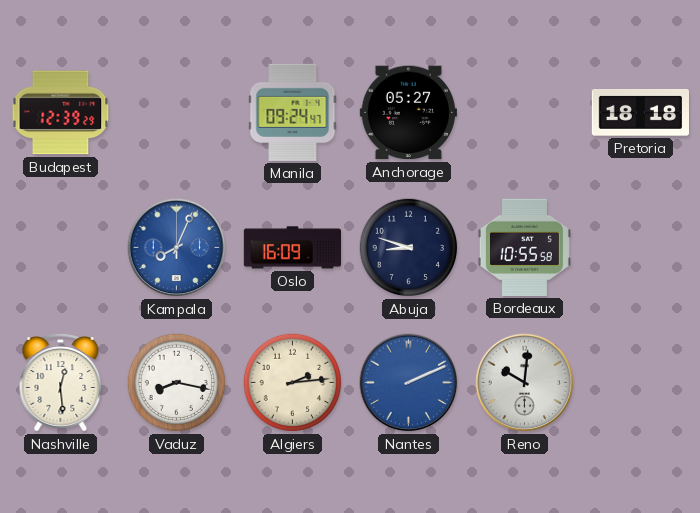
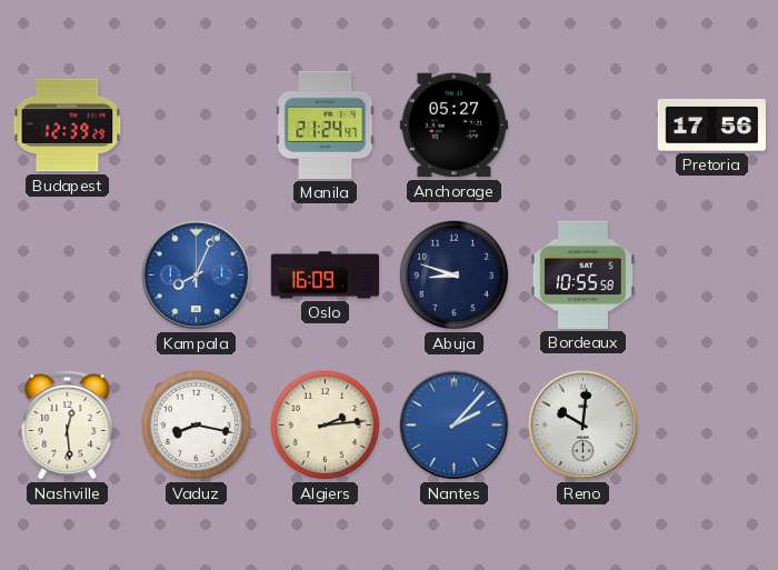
Manila: 09:24 -> 21:24 (326, 124)
Pretoria: 18:18 -> 17:56 (711, 126)
Nantes: 2:11 -> 2:07 (455, 426)
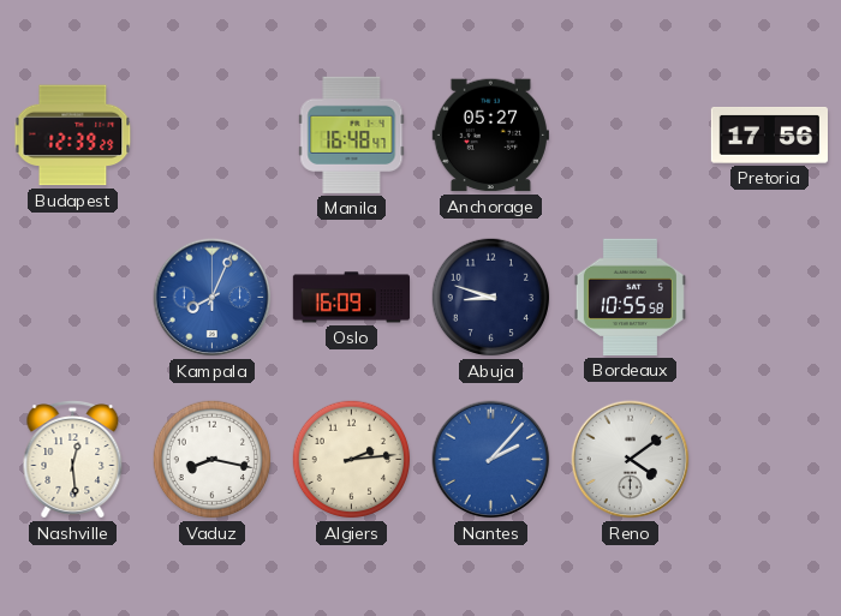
Manila: 21:24 -> 16:48 (352, 134)
Reno: 10:01 -> 4:09 (631, 460)
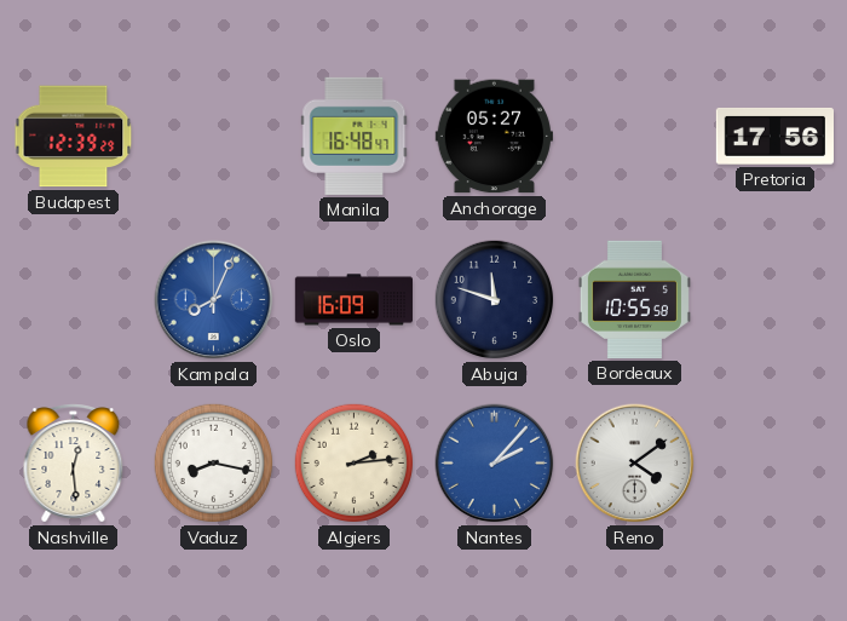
Abuja: 8:48 -> 11:48 (495, 300)
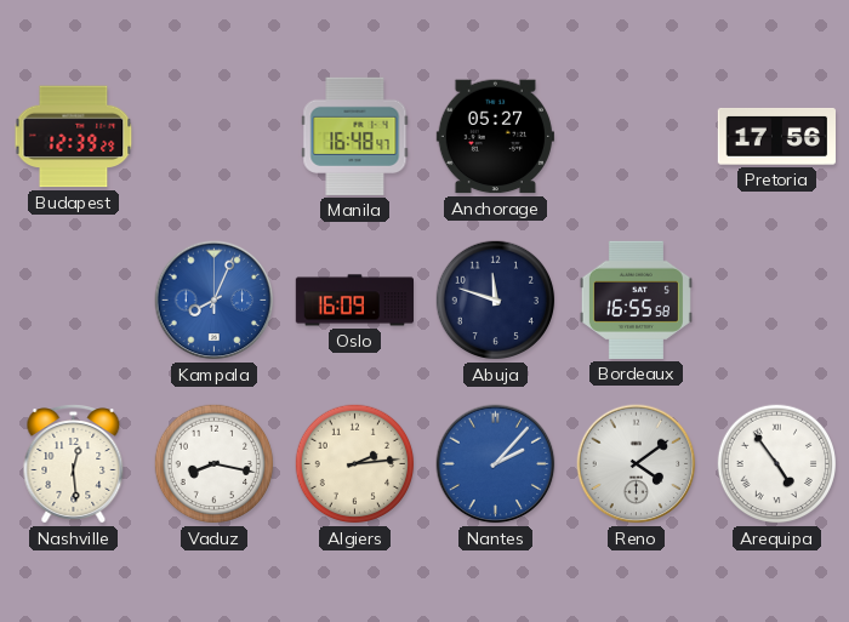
Bordeaux: 10:55 -> 16:55 (636, 299)
Arequipa: none -> 4:54 (777, 464)
